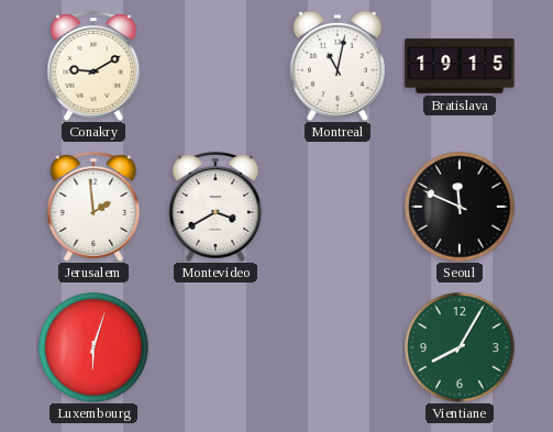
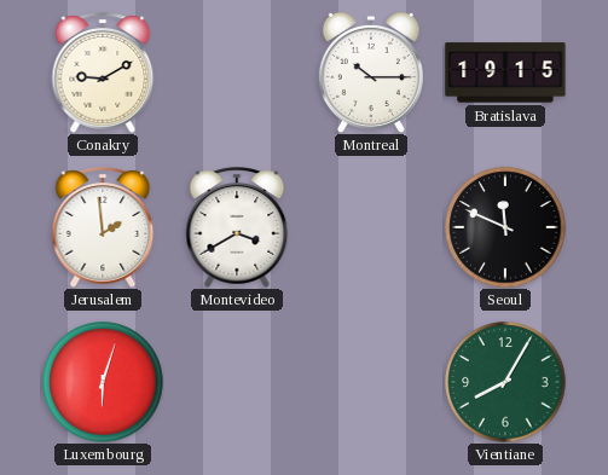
Montreal: 11:02 -> 10:15 (371, 71)
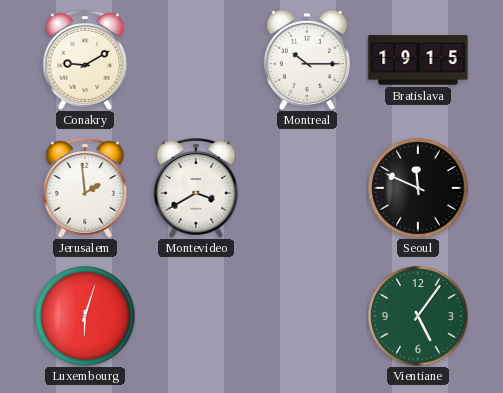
Vientiane: 8:05 -> 5:06 (418, 316)
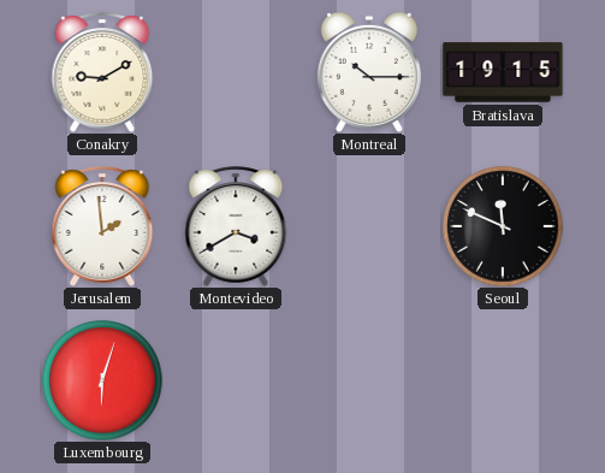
Vientiane: 5:06 -> none (418, 316)
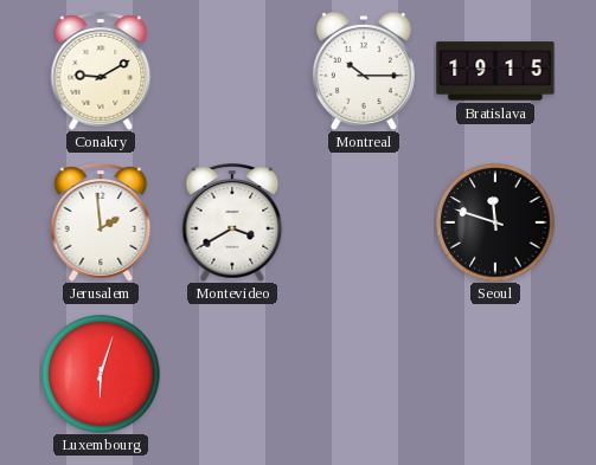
Seoul: 11:49 -> 11:48 (495, 222)
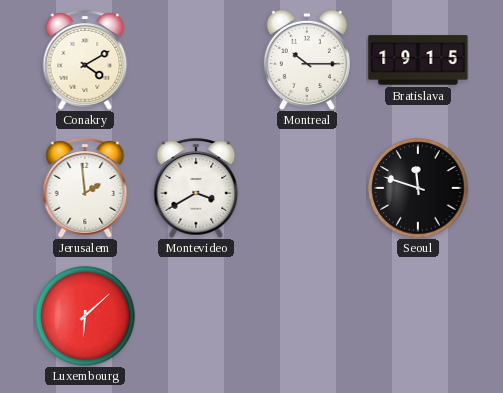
Conakry: 9:10 -> 4:10 (85, 60)
Luxembourg: 6:03 -> 6:08 (85, 316)
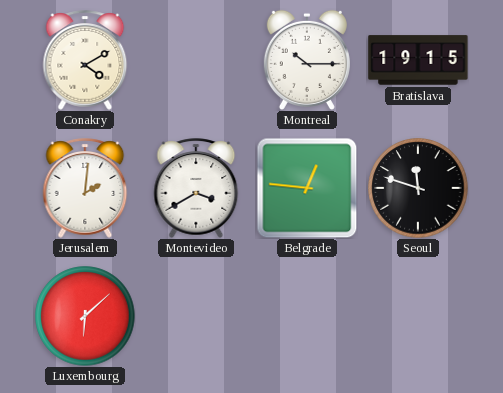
Jerusalem: 1:59 -> 2:01 (85, 188)
Belgrade: none -> 12:46 (307, 188)
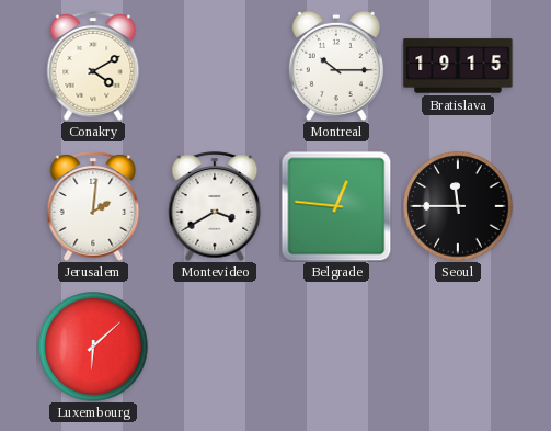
Seoul: 11:48 -> 11:45 (458, 206)
